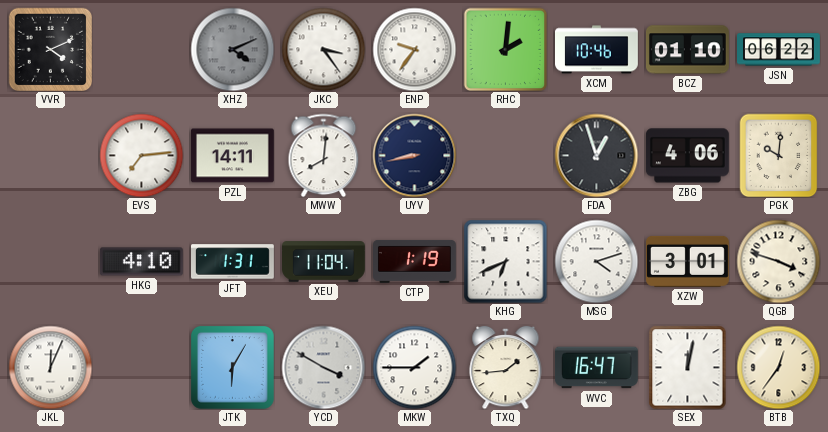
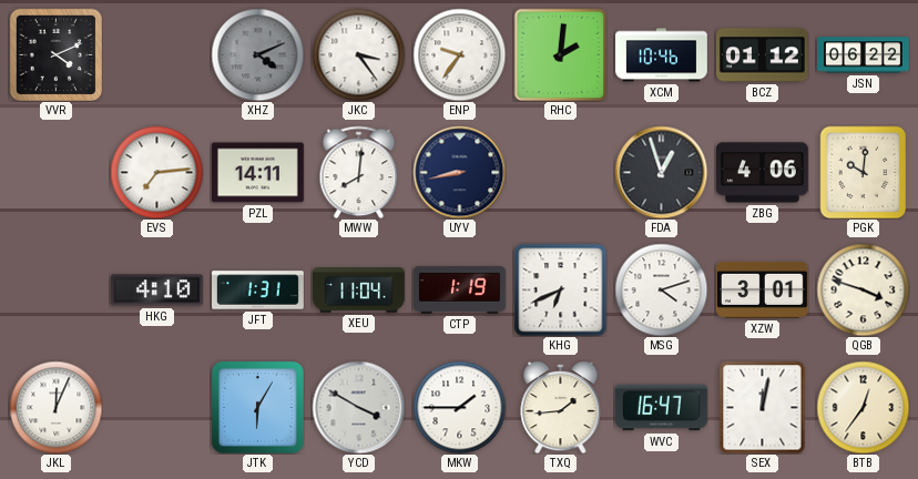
BCZ: 01:10 -> 01:12 (763, 55)
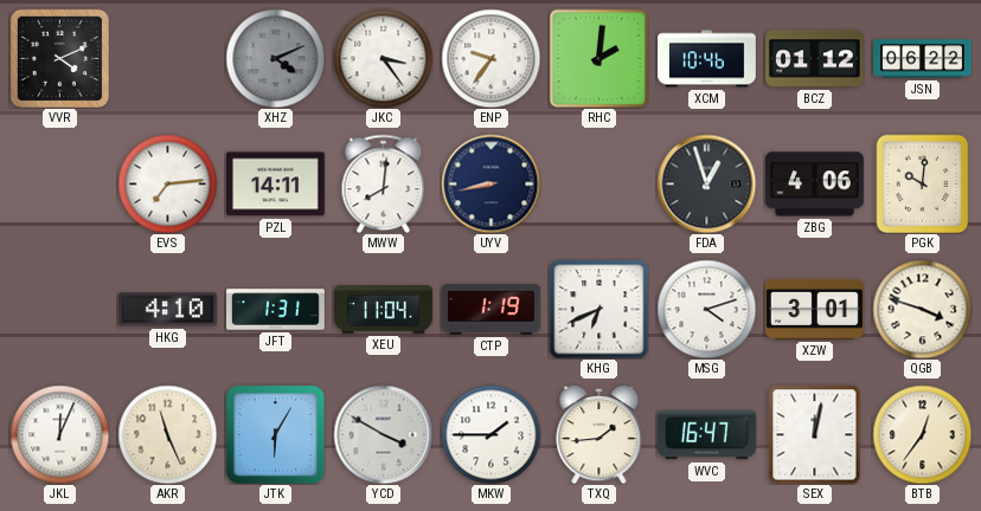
AKR: none -> 11:26 (167, 434)
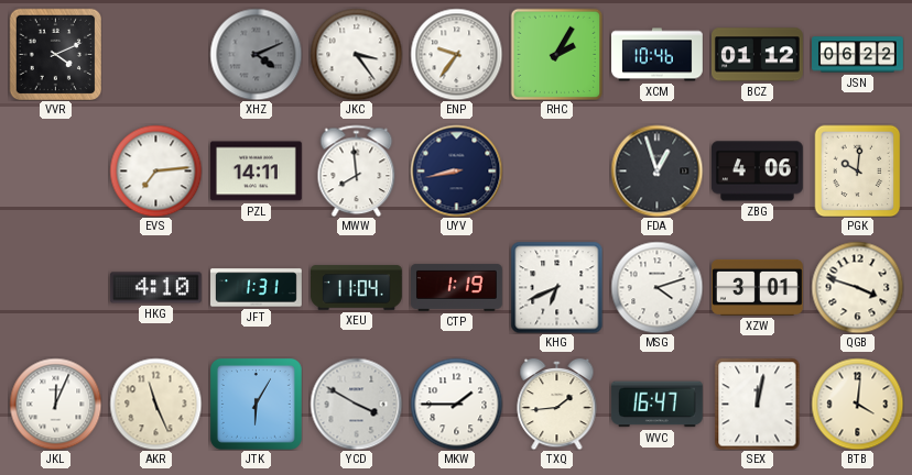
RHC: 2:01 -> 2:05 (556, 54)
MWW: 8:01 -> 7:59 (357, 170)
BTB: 12:36 -> 4:01 (857, 404)
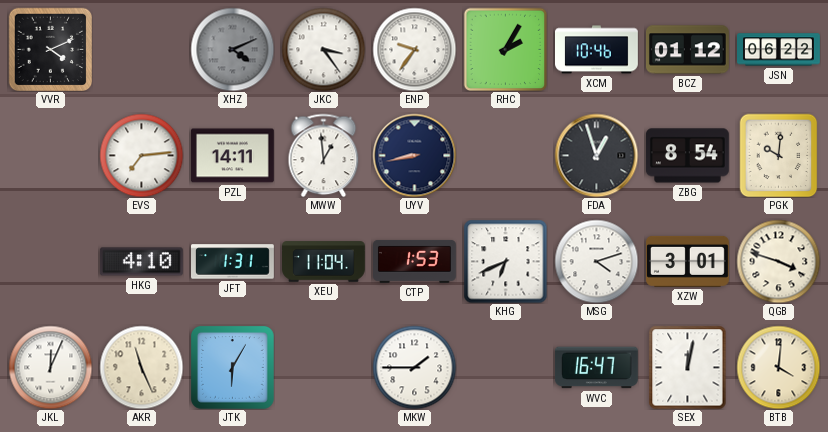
MWW: 7:59 -> 12:59 (324, 155)
ZBG: 4:06 -> 8:54 (687, 156)
CTP: 1:19 -> 1:53 (415, 261)
YCD: 3:50 -> none (356, 404)
TXQ: 1:44 -> none (557, 404)
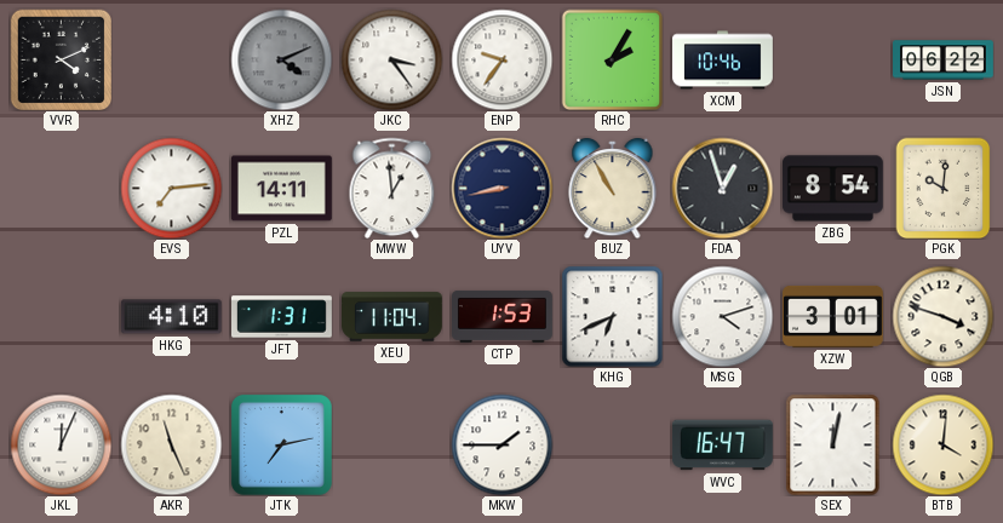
BCZ: 01:12 -> none (688, 50)
BUZ: none -> 10:55 (613, 188)
JTK: 6:05 -> 7:13 (281, 444)
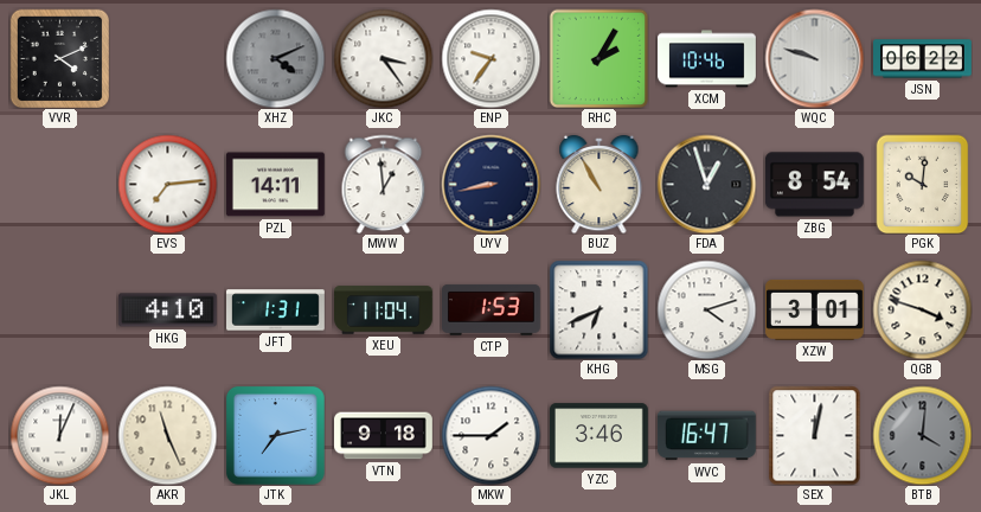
WQC: none -> 9:48 (814, 58)
VTN: none -> 9:18 (384, 436)
YZC: none -> 3:46 (598, 436)
BTB dial: cream -> grey (922, 435)
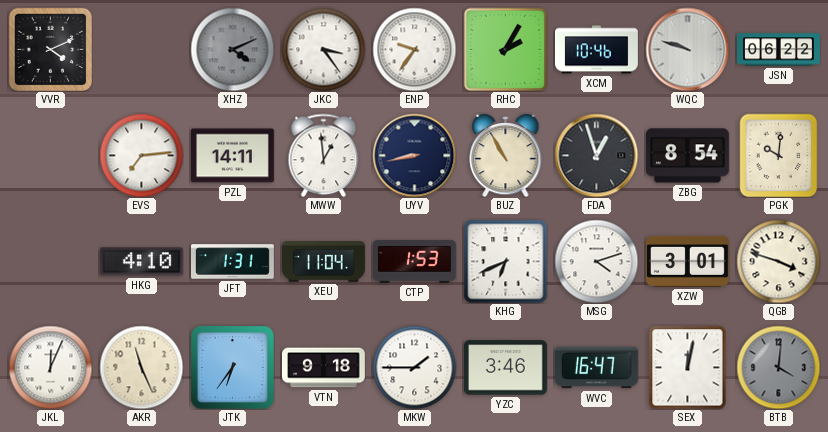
JTK: 7:13 -> 6:36 (232, 367)
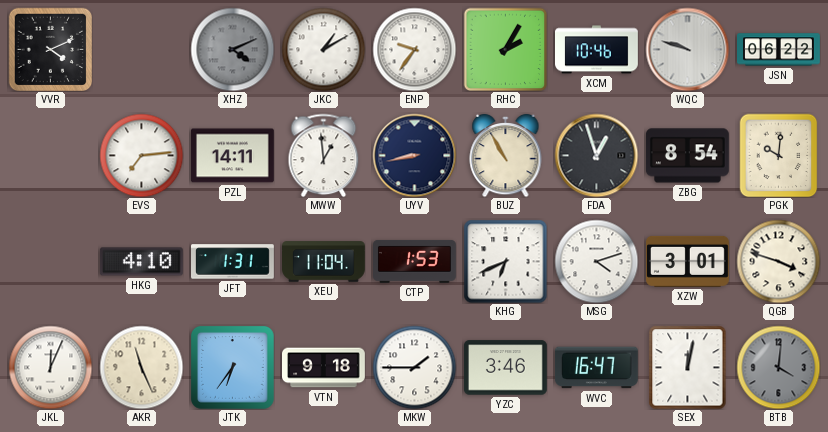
JKC: 3:24 -> 1:10 (323, 49)
